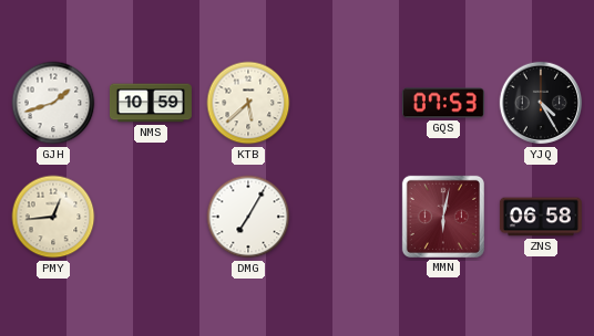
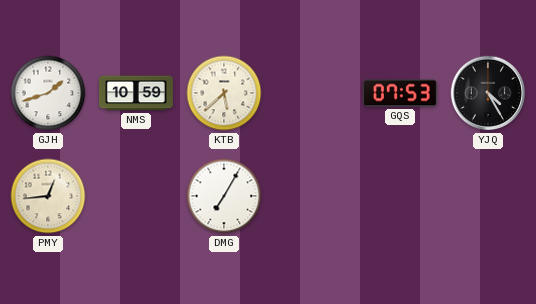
MMN: 6:02 -> none (443, 217)
ZNS: 06:58 -> none (541, 217)
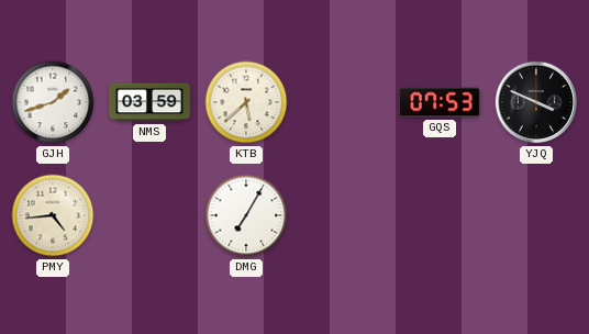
NMS: 10:59 -> 03:59 (149, 102)
YJQ: 4:25 -> 3:49 (536, 102)
PMY: 12:44 -> 4:44 (53, 215)
